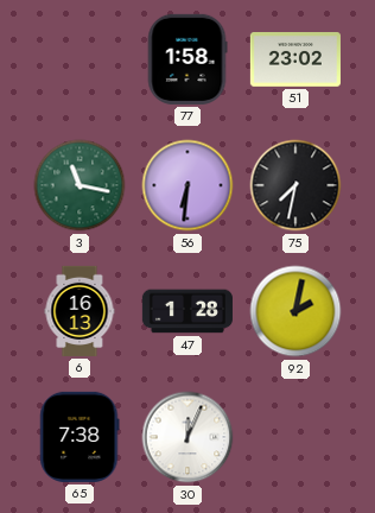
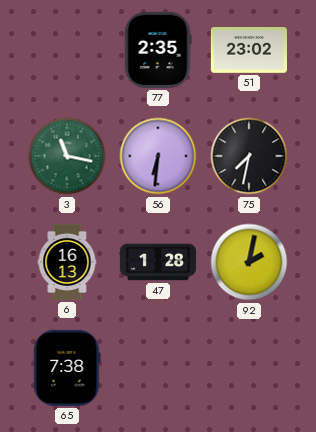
77: 1:58 -> 2:35 (158, 50)
30: 12:04 -> none (188, 437)
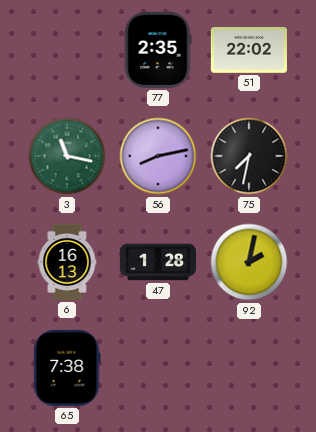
51: 23:02 -> 22:02 (249, 50)
56: 6:31 -> 8:13 (158, 156)
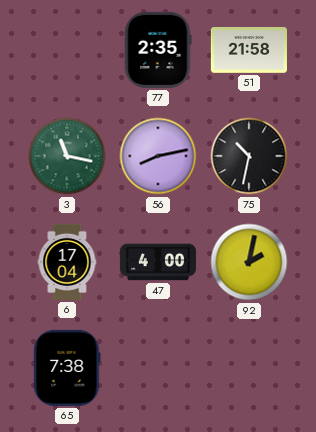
51: 22:02 -> 21:58 (249, 50)
75: 7:32 -> 10:32 (249, 156)
6: 16:13 -> 17:04 (67, 262)
47: 1:28 -> 4:00 (158, 262)
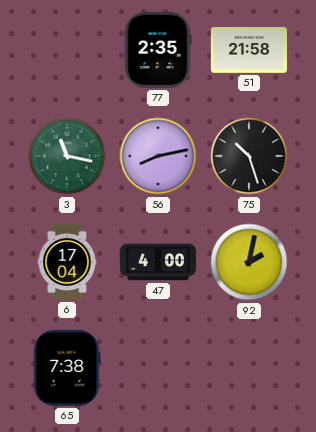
75: 10:32 -> 10:27 (249, 156)
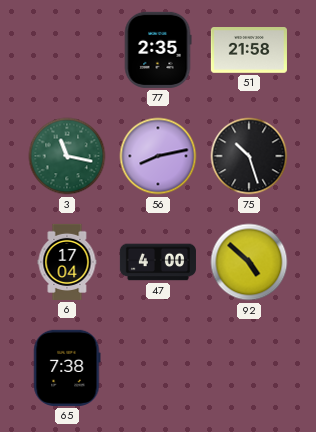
92: 2:02 -> 4:52 (249, 262)
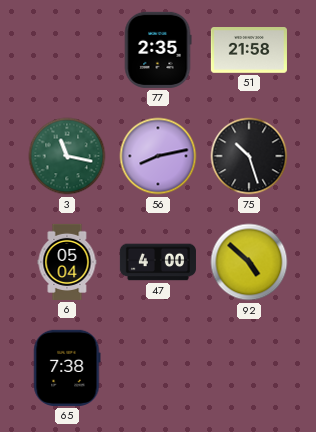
6: 17:04 -> 05:04 (67, 262)
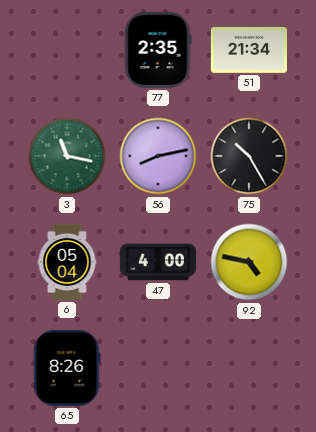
51: 21:58 -> 21:34 (249, 50)
75: 10:27 -> 10:25 (249, 156)
92: 4:52 -> 4:47 (249, 262)
65: 7:38 -> 8:26 (67, 368)
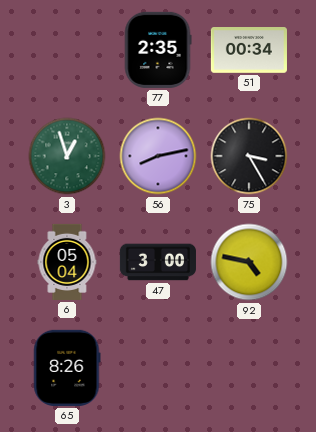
51: 21:34 -> 00:34 (249, 50)
3: 11:17 -> 12:57 (67, 156)
75: 10:25 -> 3:25 (249, 156)
47: 4:00 -> 3:00 (158, 262)
